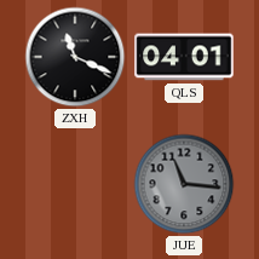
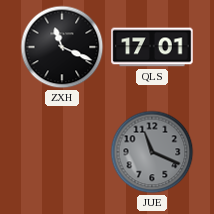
QLS: 04:01 -> 17:01 (152, 47)
JUE: 11:16 -> 11:19 (152, 152)
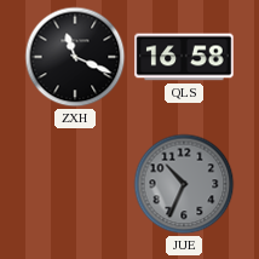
QLS: 17:01 -> 16:58 (184, 57)
JUE: 11:19 -> 10:34 (184, 184)
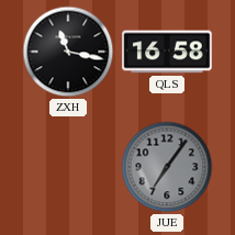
ZXH: 11:19 -> 11:17 (68, 52)
JUE: 10:34 -> 7:06 (167, 167)
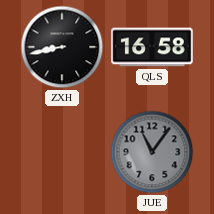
ZXH: 11:17 -> 8:43 (62, 47)
JUE: 7:06 -> 11:06 (152, 152)
